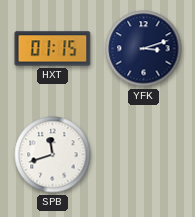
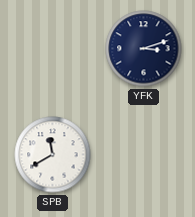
HXT: 01:15 -> none (53, 49)
SPB: 11:42 -> 11:40 (53, 155)
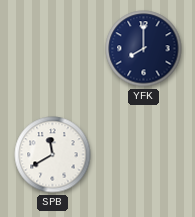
YFK: 3:12 -> 8:00 (144, 49)
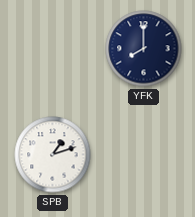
SPB: 11:40 -> 1:12 (53, 155)
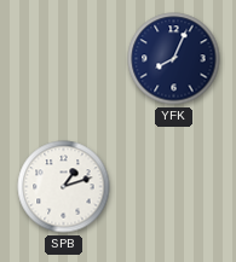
YFK: 8:00 -> 8:04 (174, 59)
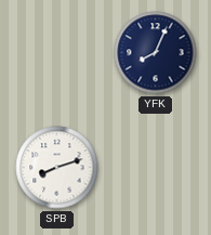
SPB: 1:12 -> 8:12 (57, 168)
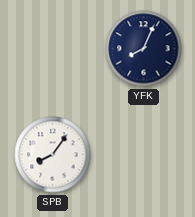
SPB: 8:12 -> 8:06 (53, 155)
